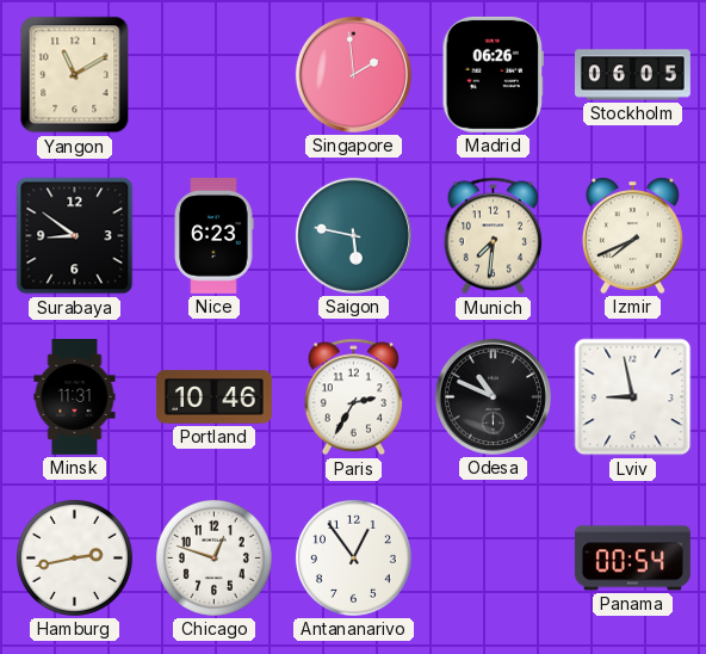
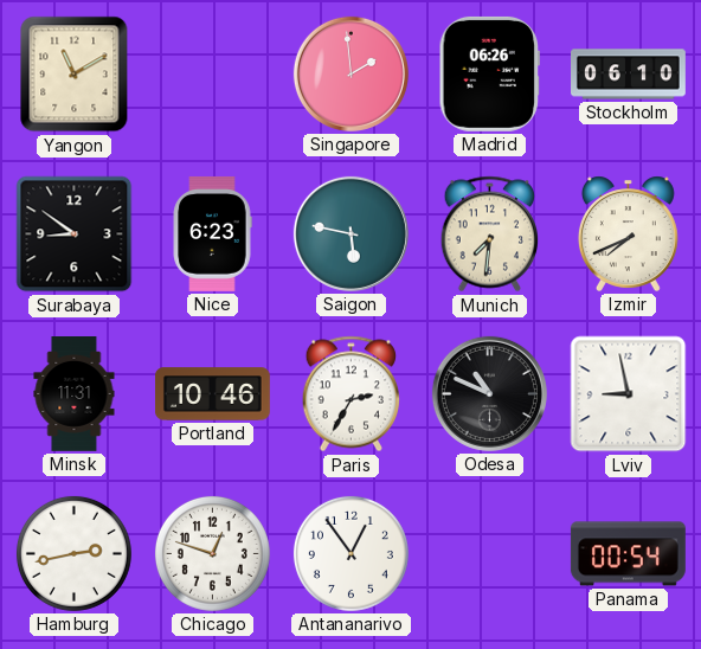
Stockholm: 06:05 -> 06:10 (629, 75)
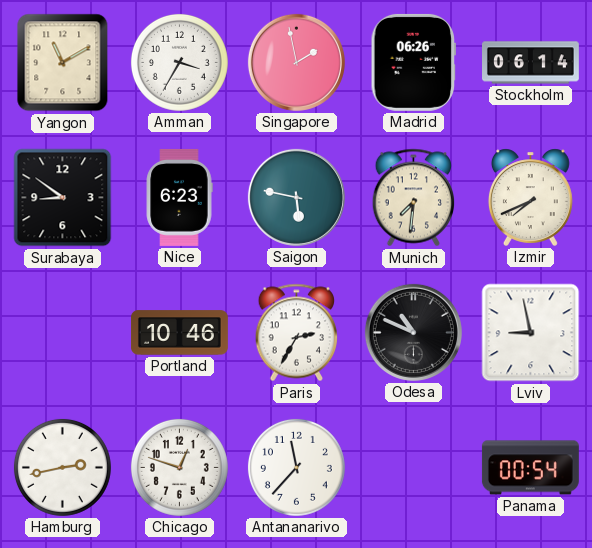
Amman: none -> 3:35 (179, 62)
Singapore: 1:59 -> 1:58 (296, 62)
Stockholm: 06:10 -> 06:14 (531, 63)
Minsk: 11:31 -> none (75, 394)
Antananarivo: 12:54 -> 11:37 (296, 467)
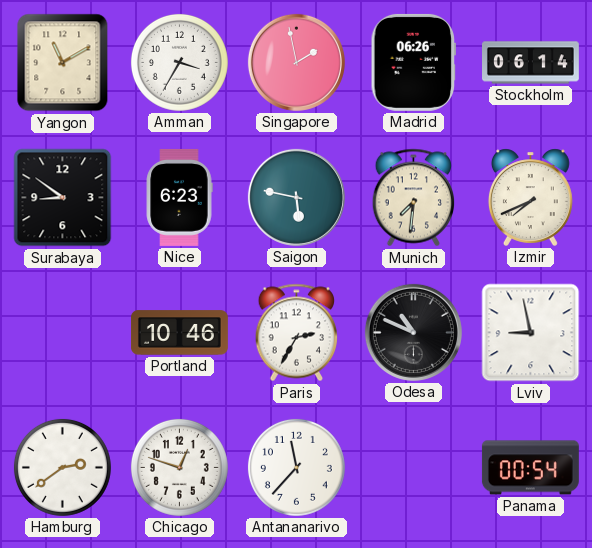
Hamburg: 2:43 -> 2:39 (62, 467)
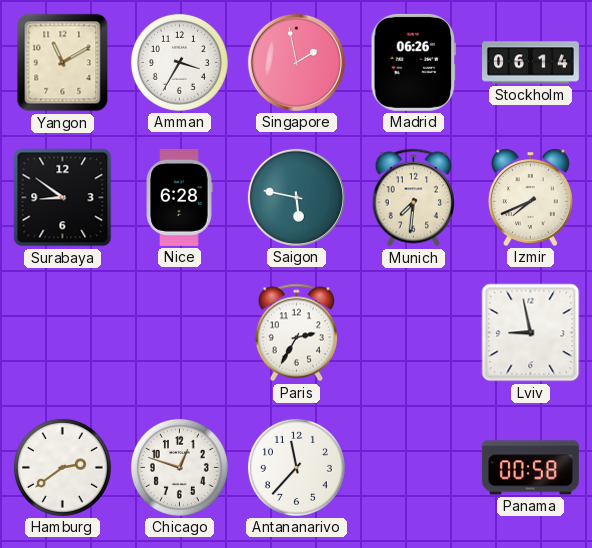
Nice: 6:23 -> 6:28 (179, 197)
Portland: 10:46 -> none (180, 333)
Odesa: 10:49 -> none (413, 332)
Panama: 00:54 -> 00:58 (530, 468)
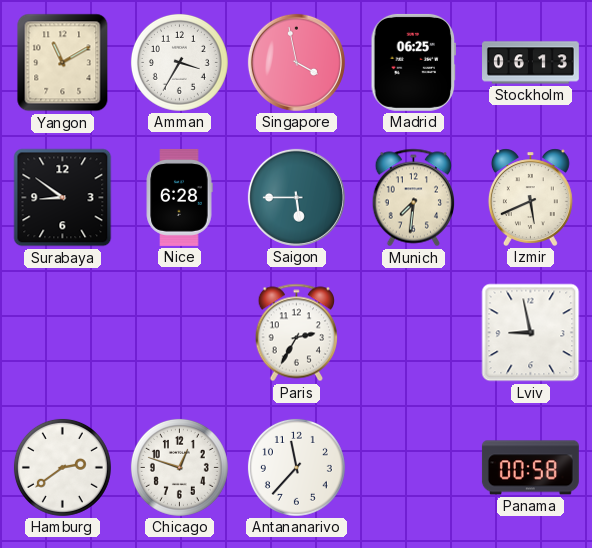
Singapore: 1:58 -> 3:58 (296, 62)
Madrid: 06:26 -> 06:25 (414, 62)
Stockholm: 06:14 -> 06:13 (531, 63)
Saigon: 5:47 -> 5:45 (296, 197)
Izmir: 7:41 -> 5:41 (530, 197)
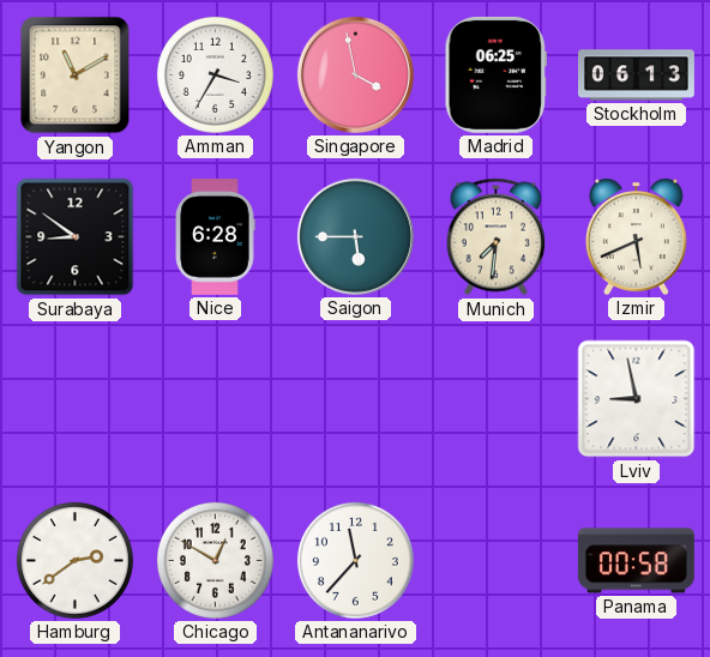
Paris: 2:35 -> none (296, 333)
Chicago: 12:48 -> 12:50 (215, 560)
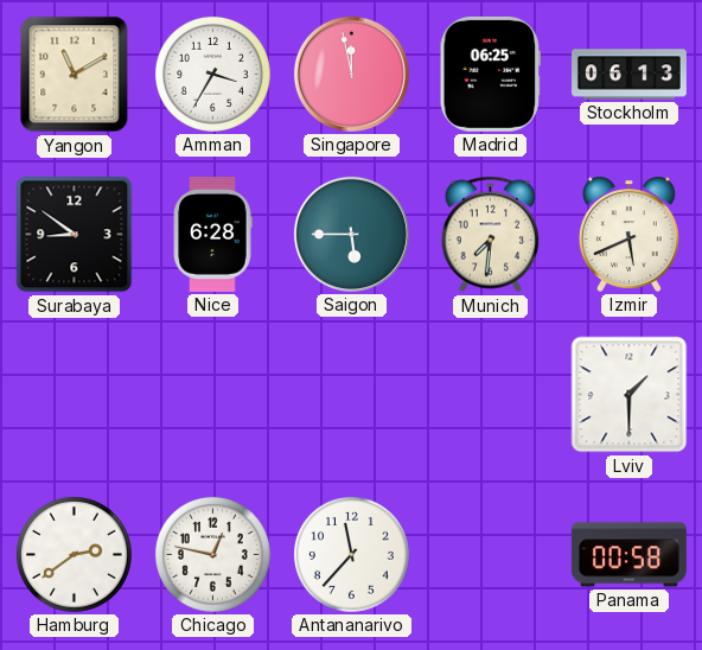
Singapore: 3:58 -> 11:58 (351, 74)
Lviv: 8:58 -> 1:30 (630, 395)
Chicago: 12:50 -> 12:47 (212, 554)
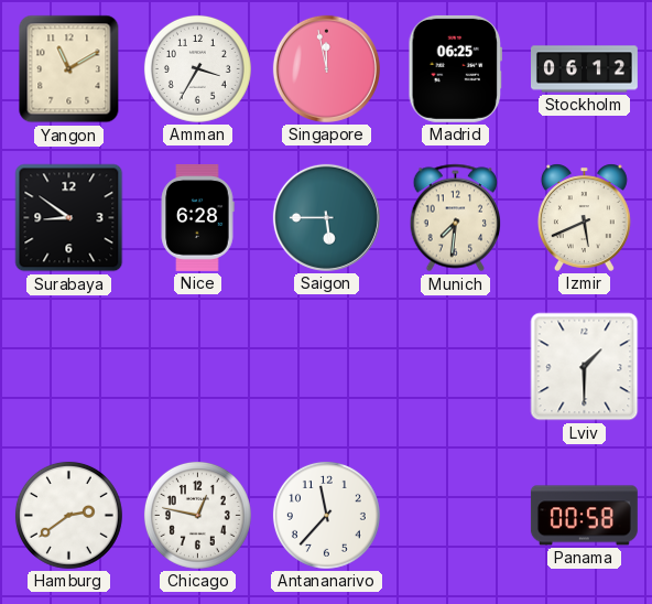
Stockholm: 06:13 -> 06:12 (585, 69)
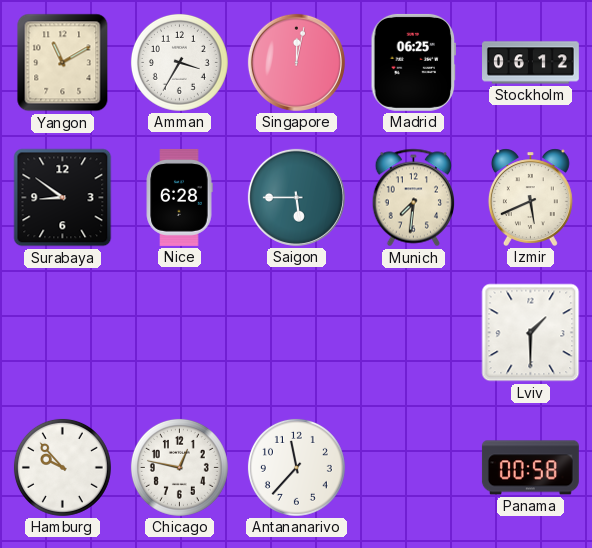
Singapore: 11:58 -> 12:02 (296, 62)
Hamburg: 2:39 -> 9:53 (62, 467)
